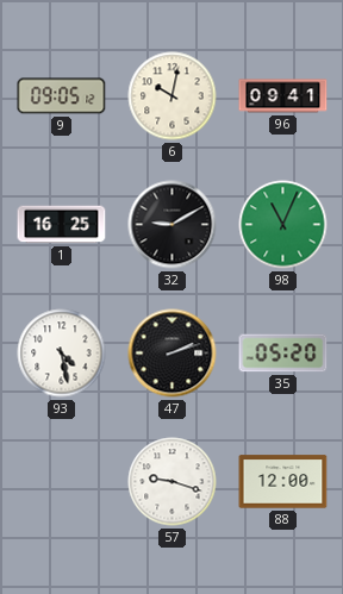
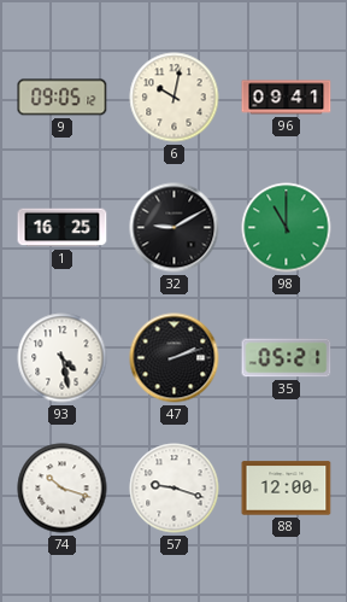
98: 11:04 -> 11:00 (287, 228)
35: 05:20 -> 05:21 (287, 358)
74: none -> 10:18 (63, 489)
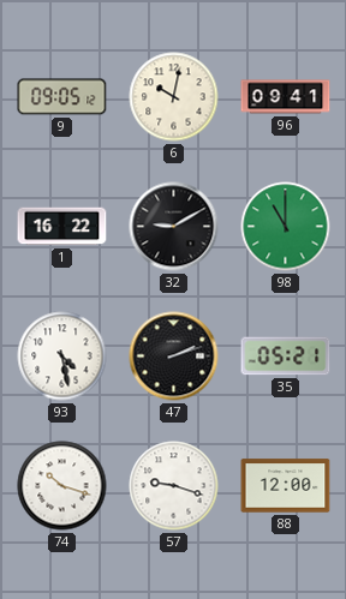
1: 16:25 -> 16:22 (62, 227)
